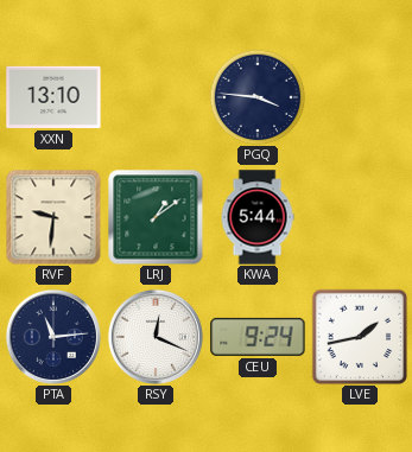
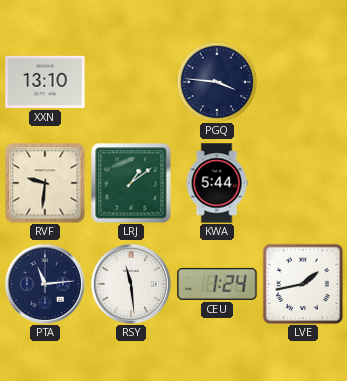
RSY: 12:19 -> 11:29 (131, 284)
CEU: 9:24 -> 1:24 (217, 284)
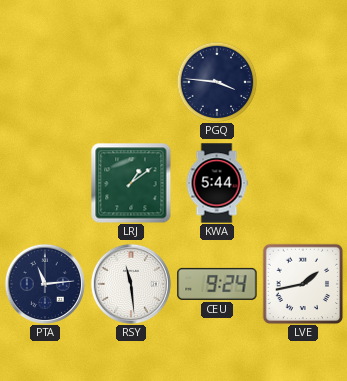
XXN: 13:10 -> none (45, 82)
RVF: 9:31 -> none (45, 183)
CEU: 1:24 -> 9:24 (217, 284)
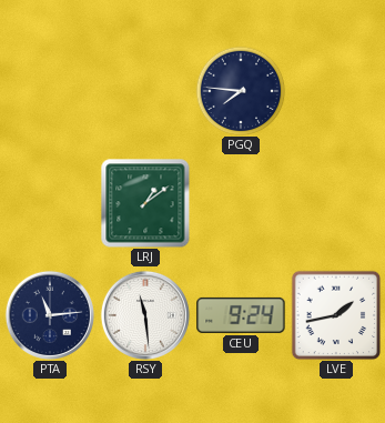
PGQ: 3:46 -> 7:46 (241, 91)
KWA: 5:44 -> none (217, 183)
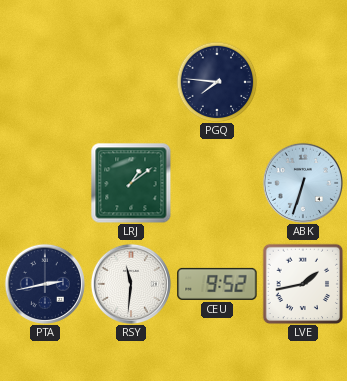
ABK: none -> 6:33 (303, 183)
PTA: 11:14 -> 2:43 (45, 284)
RSY: 11:29 -> 11:31 (131, 284)
CEU: 9:24 -> 9:52 (217, 284)
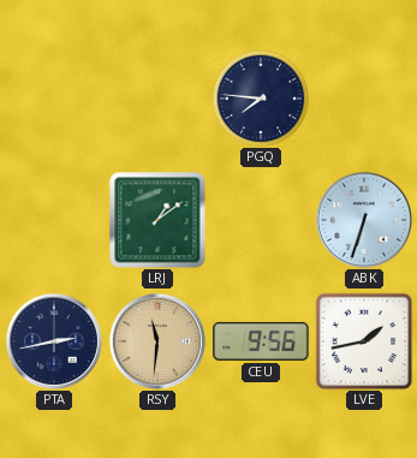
RSY dial: white -> champagne (157, 341)
CEU: 9:52 -> 9:56 (261, 341)
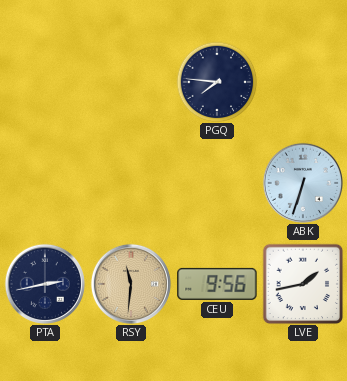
LRJ: 1:09 -> none (157, 220)
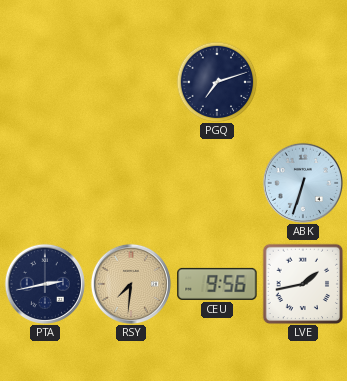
PGQ: 7:46 -> 7:12 (217, 82)
RSY: 11:31 -> 7:31 (131, 284)
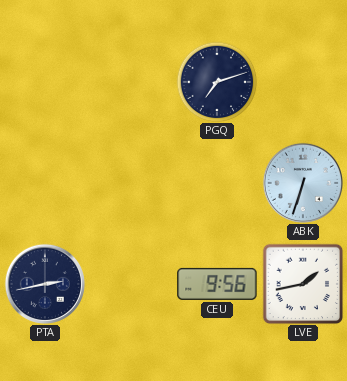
RSY: 7:31 -> none (131, 284)
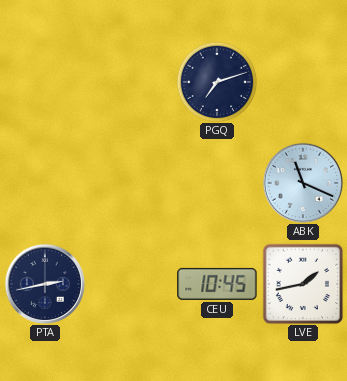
ABK: 6:33 -> 11:19 (303, 183)
CEU: 9:56 -> 10:45 (217, 284)
